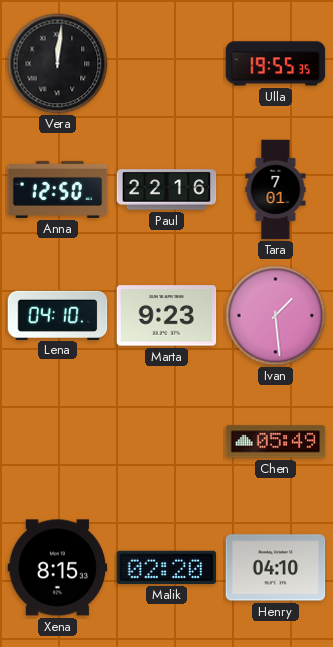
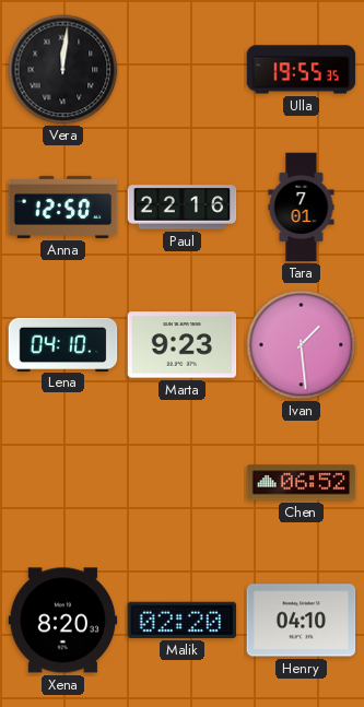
Chen: 05:49 -> 06:52 (302, 483)
Xena: 8:15 -> 8:20 (63, 621)
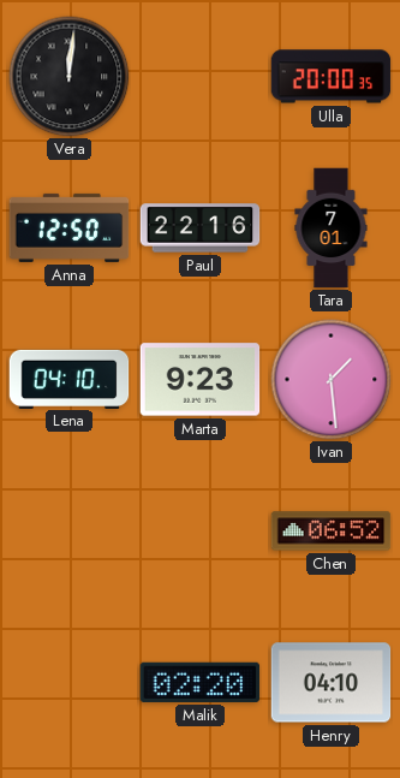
Ulla: 19:55 -> 20:00 (332, 77)
Xena: 8:20 -> none (63, 621)
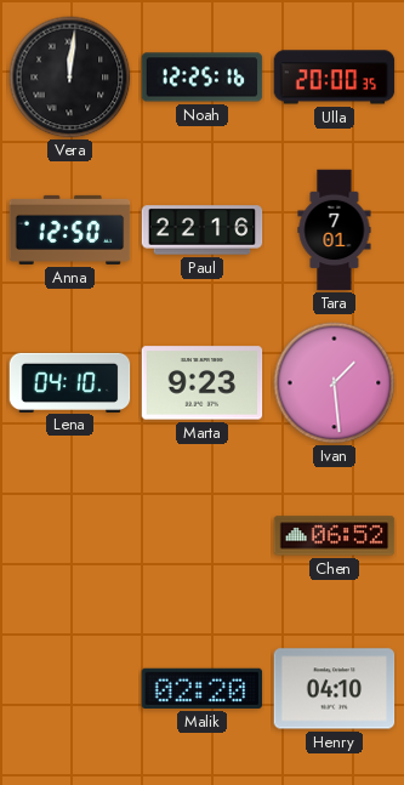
Noah: none -> 12:25 (203, 78)
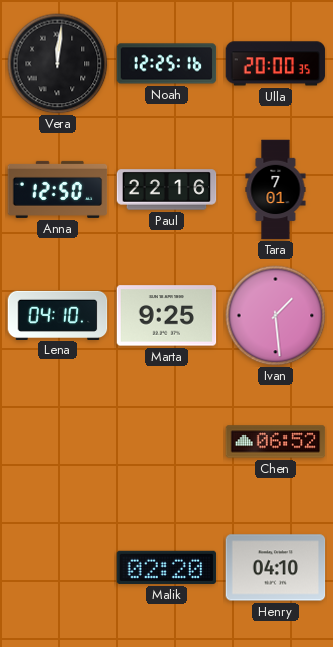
Marta: 9:23 -> 9:25 (167, 316)
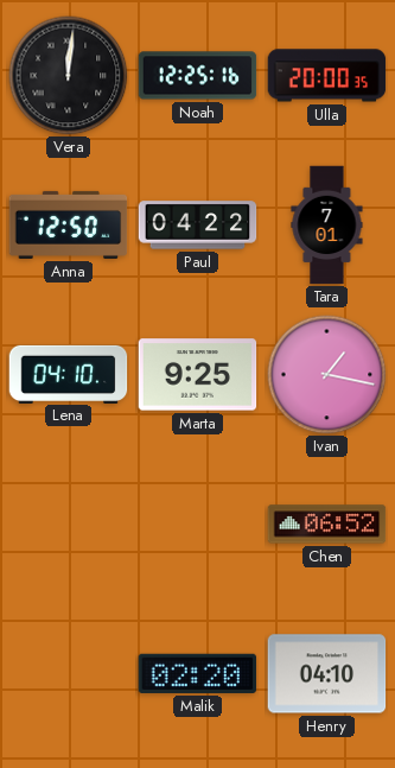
Paul: 22:16 -> 04:22 (198, 226)
Ivan: 1:29 -> 1:17 (327, 375)
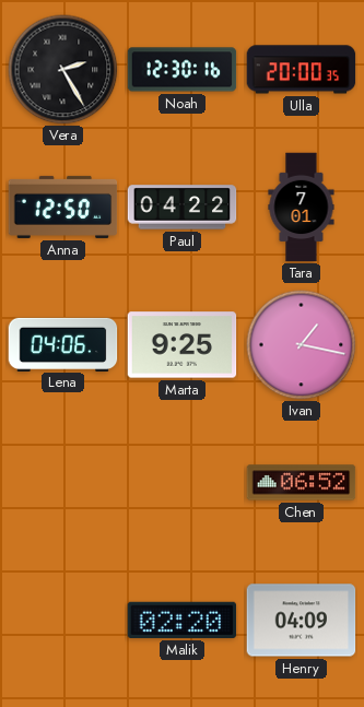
Vera: 12:01 -> 2:25 (63, 70)
Noah: 12:25 -> 12:30 (183, 70)
Lena: 04:10 -> 04:06 (63, 344)
Henry: 04:10 -> 04:09 (302, 621)
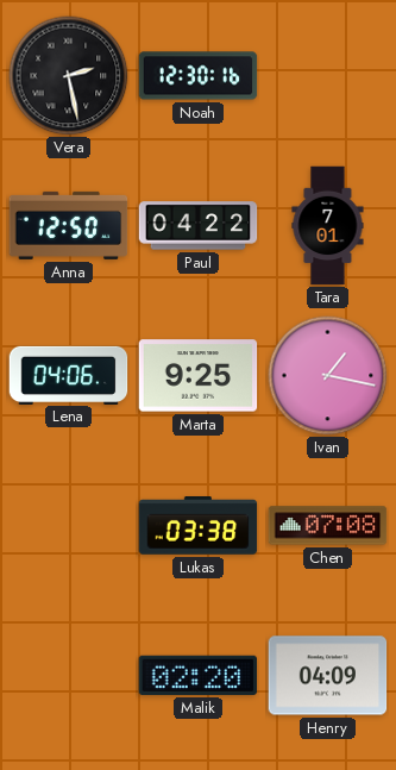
Vera: 2:25 -> 2:28 (69, 76)
Ulla: 20:00 -> none (302, 70)
Lukas: none -> 03:38 (199, 526)
Chen: 06:52 -> 07:08 (328, 526)
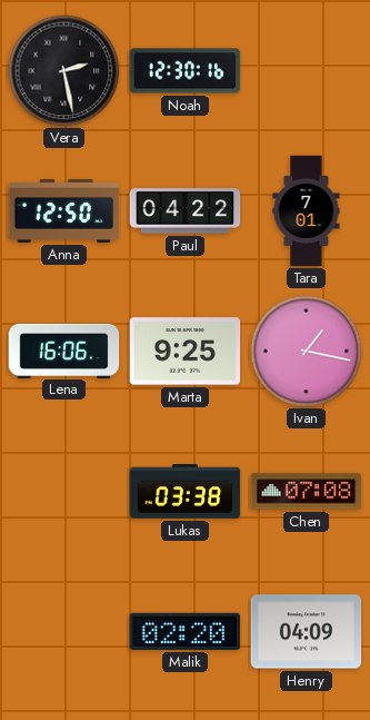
Lena: 04:06 -> 16:06 (64, 351)
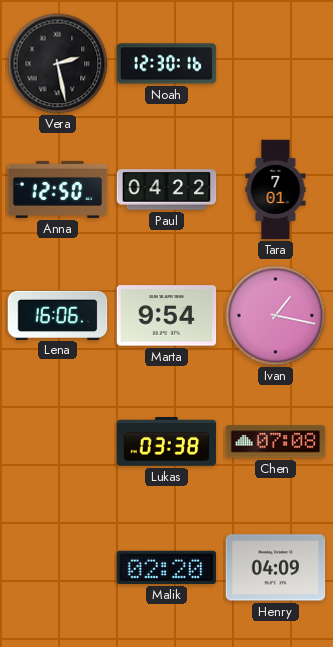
Marta: 9:25 -> 9:54 (167, 316)
